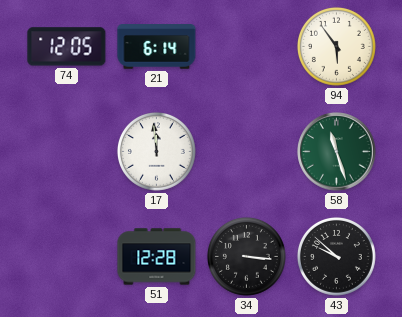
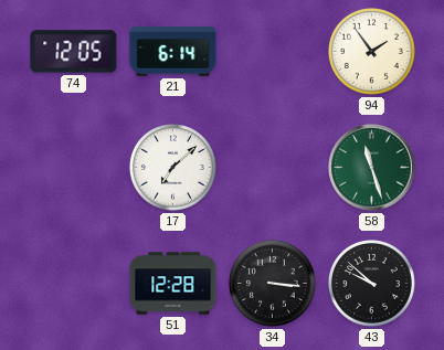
94: 5:54 -> 1:54 (371, 51)
17: 11:59 -> 7:08 (172, 167)
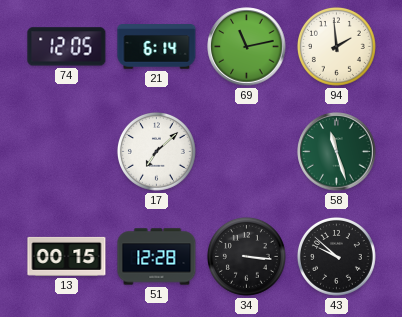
69: none -> 11:13 (247, 47)
94: 1:54 -> 1:59 (336, 46)
13: none -> 00:15 (67, 256)
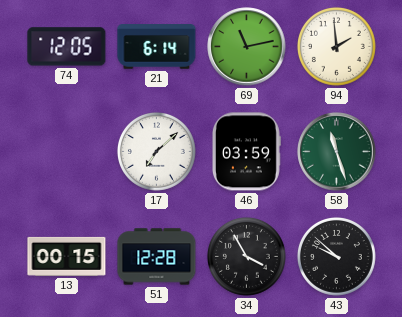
46: none -> 03:59 (247, 152)
34: 3:16 -> 3:55 (246, 256)
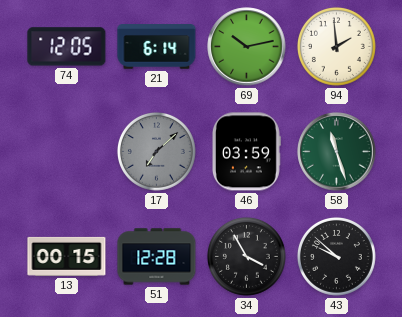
69: 11:13 -> 10:13 (247, 47)
17 dial: white -> grey (156, 151)
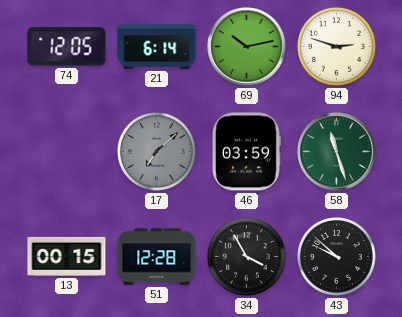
94: 1:59 -> 2:48 (336, 46)
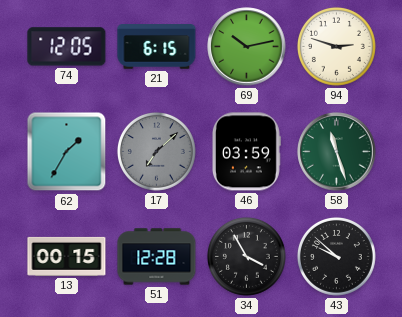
21: 6:14 -> 6:15 (157, 47)
62: none -> 1:35 (67, 152)
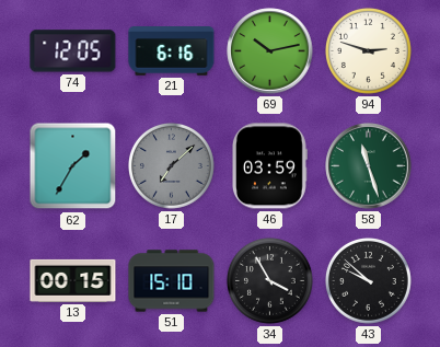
21: 6:15 -> 6:16 (172, 51)
51: 12:28 -> 15:10 (172, 281)
